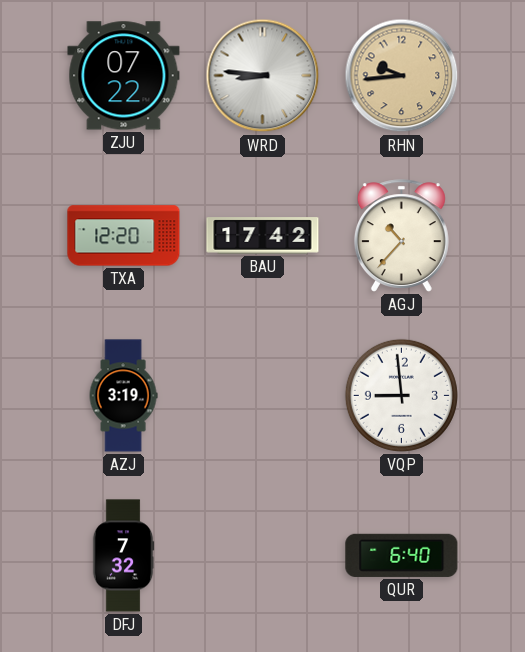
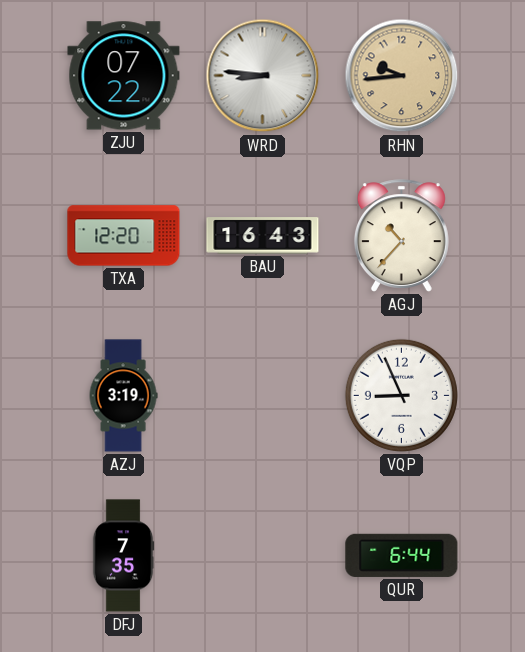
BAU: 17:42 -> 16:43 (263, 236)
VQP: 8:59 -> 8:56 (401, 395)
DFJ: 7:32 -> 7:35 (123, 556)
QUR: 6:40 -> 6:44 (402, 555)
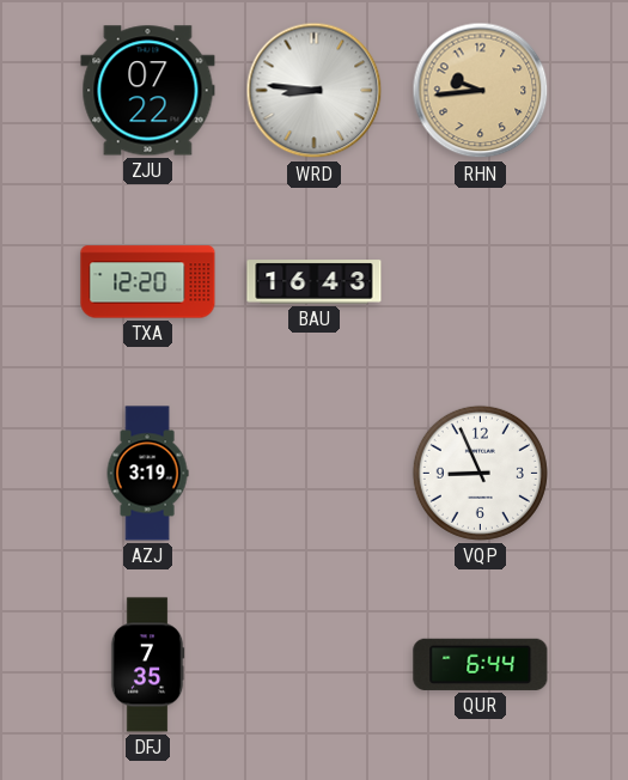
AGJ: 10:37 -> none (401, 236)
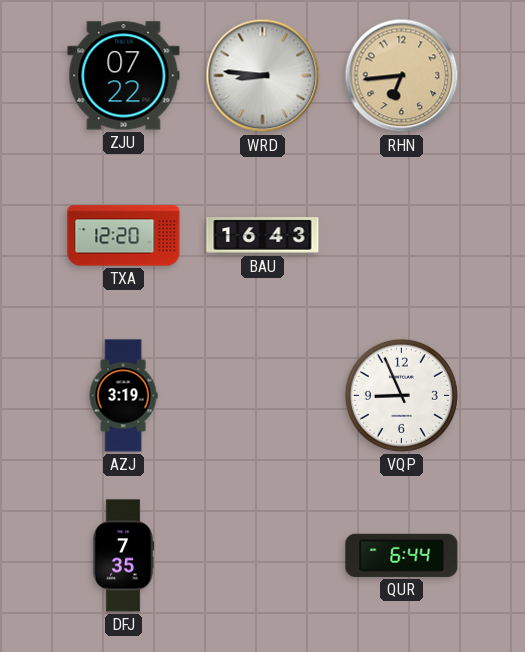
RHN: 9:44 -> 6:44 (402, 76)
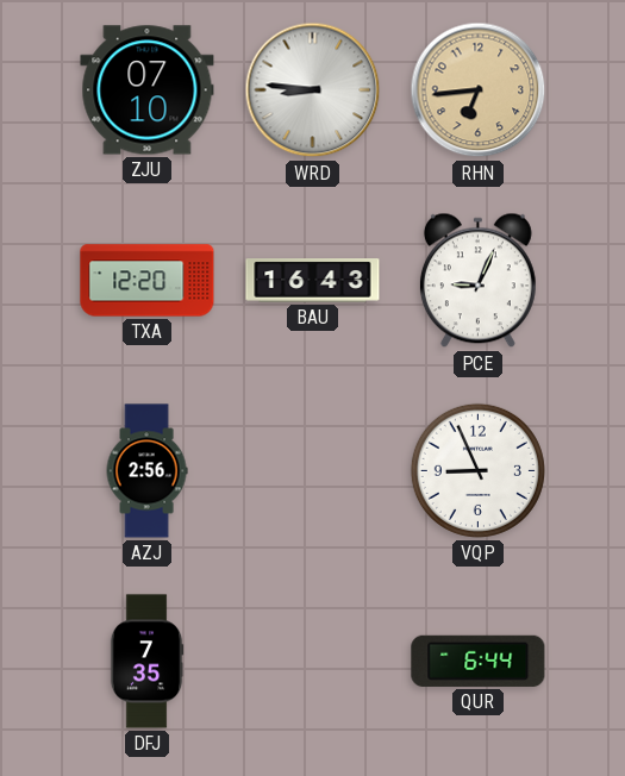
ZJU: 07:22 -> 07:10 (148, 90)
PCE: none -> 9:04 (477, 281)
AZJ: 3:19 -> 2:56 (146, 471)
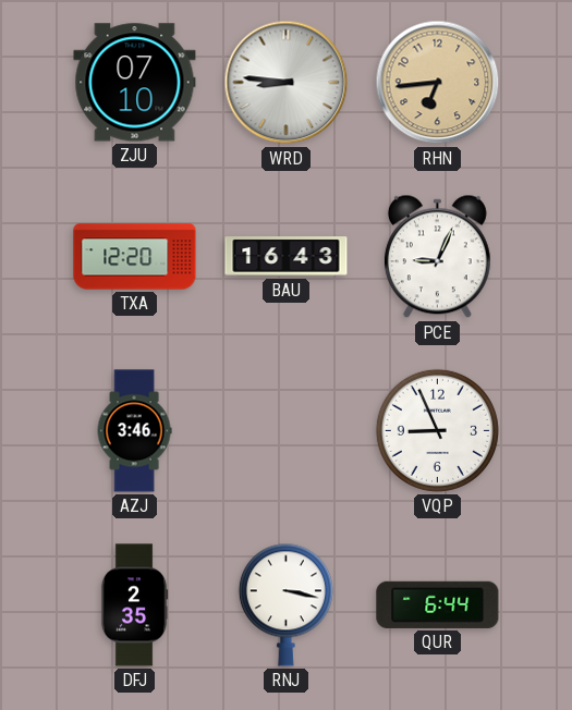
AZJ: 2:56 -> 3:46 (134, 431)
DFJ: 7:35 -> 2:35 (134, 605)
RNJ: none -> 3:17 (285, 604)
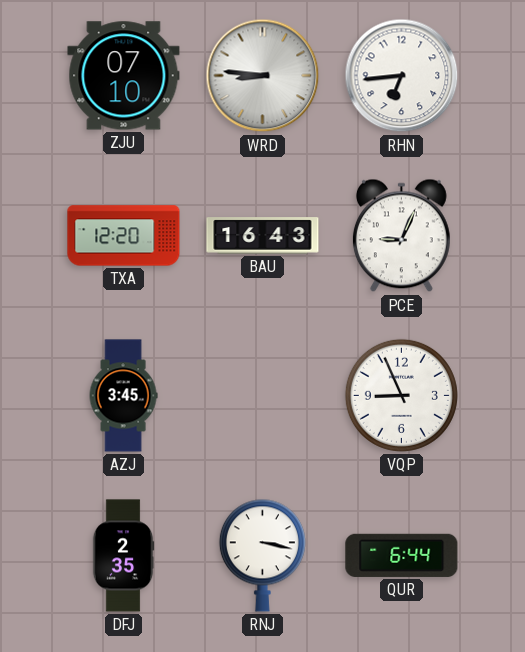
RHN dial: champagne -> white (402, 76)
AZJ: 3:46 -> 3:45 (123, 396)
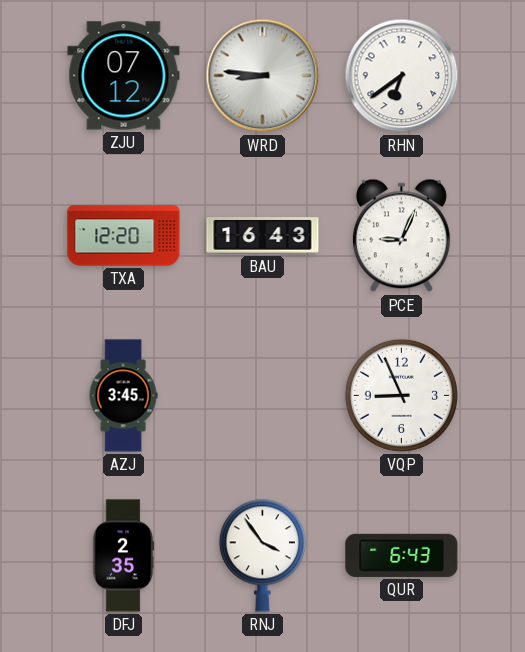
ZJU: 07:10 -> 07:12 (124, 76)
RHN: 6:44 -> 6:39 (402, 76)
RNJ: 3:17 -> 3:54 (262, 555)
QUR: 6:44 -> 6:43 (402, 555)
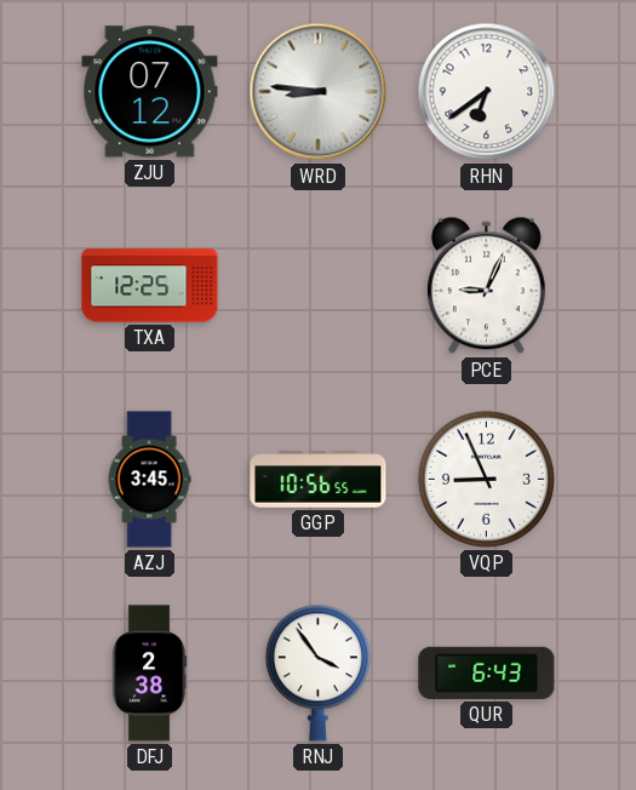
TXA: 12:20 -> 12:25 (150, 286)
BAU: 16:43 -> none (263, 236)
GGP: none -> 10:56 (319, 480)
DFJ: 2:35 -> 2:38 (149, 674)
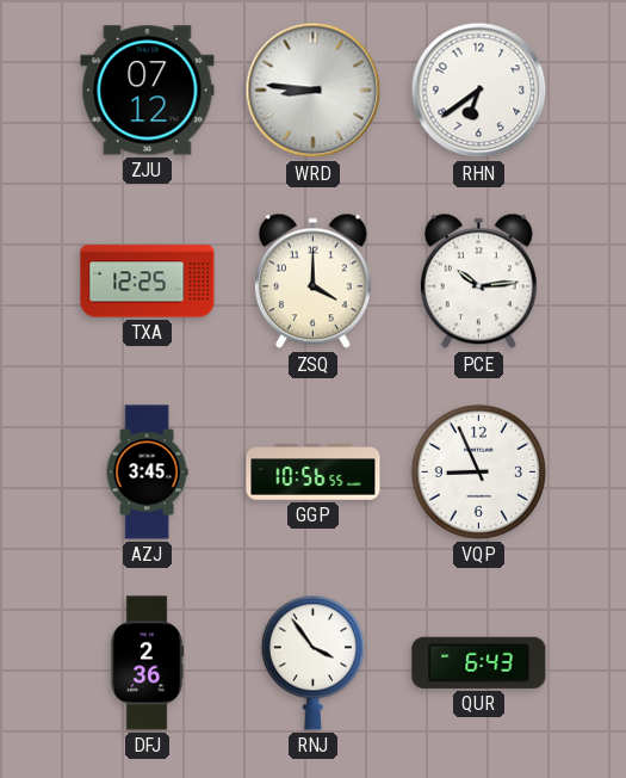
ZSQ: none -> 4:00 (312, 282)
PCE: 9:04 -> 10:14 (478, 282)
DFJ: 2:38 -> 2:36 (147, 663)
